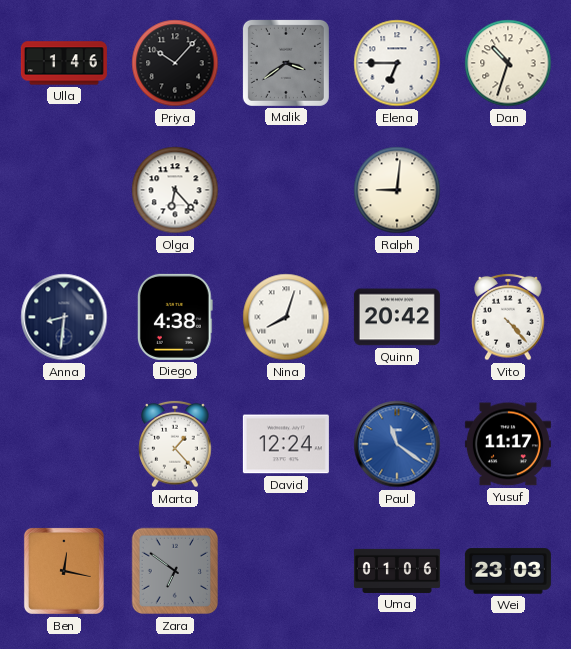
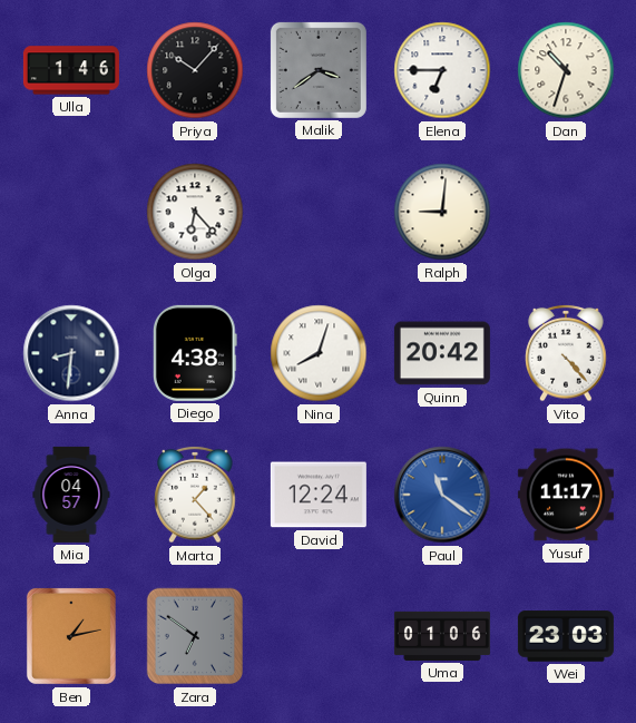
Mia: none -> 04:57 (71, 495)
Ben: 12:17 -> 1:13 (71, 636)
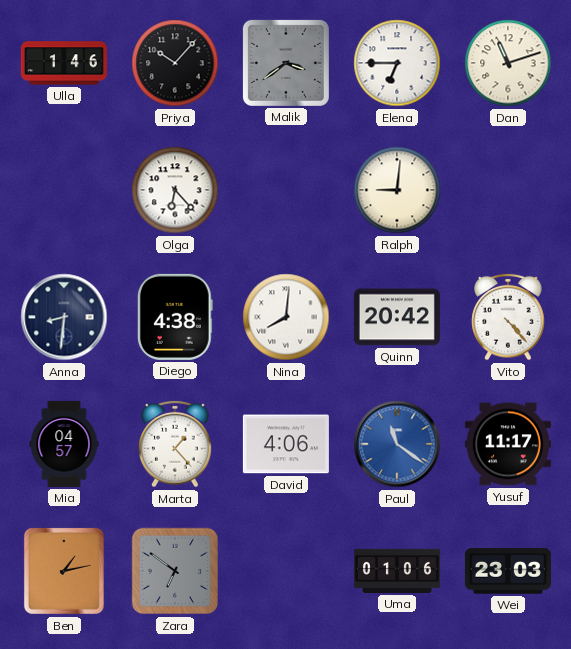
Dan: 10:33 -> 11:12 (508, 63)
Nina: 8:03 -> 8:01 (286, 317)
David: 12:24 -> 4:06 (286, 444)
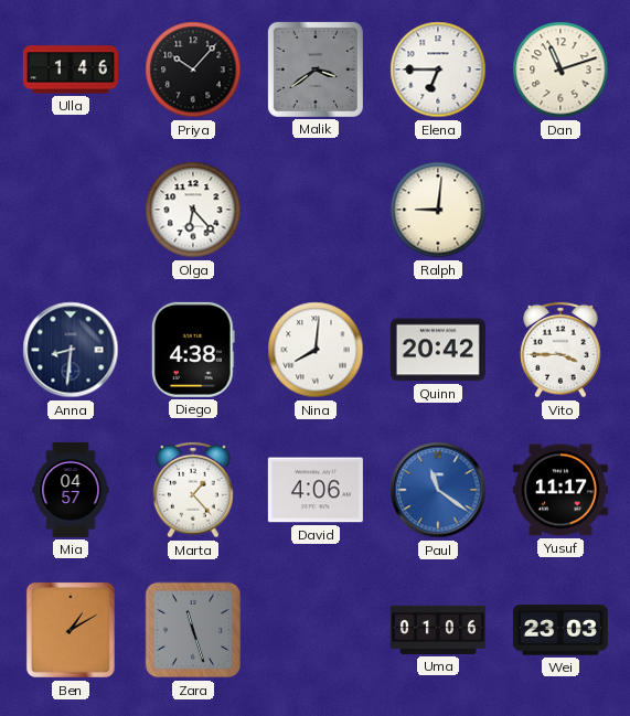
Vito: 4:23 -> 3:45 (560, 350)
Ben: 1:13 -> 1:10 (71, 630)
Zara: 6:51 -> 11:27 (193, 630)
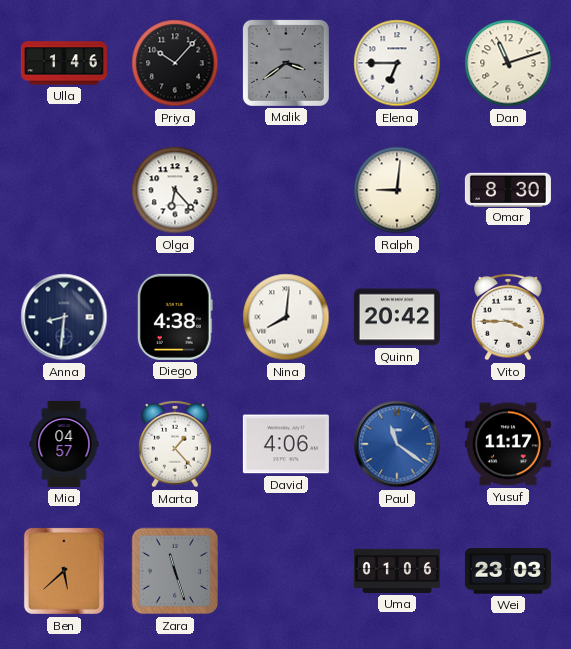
Omar: none -> 8:30 (508, 189)
Ben: 1:10 -> 5:38 (64, 571)
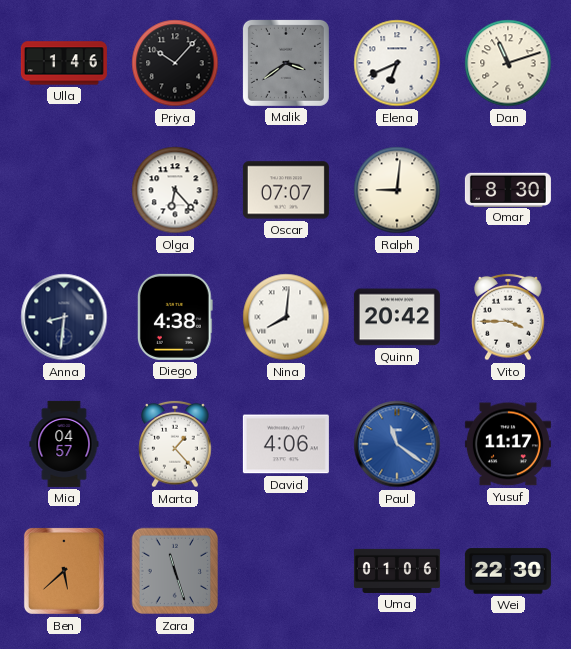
Elena: 6:45 -> 6:41 (397, 63)
Oscar: none -> 07:07 (286, 190)
Wei: 23:03 -> 22:30 (508, 571)
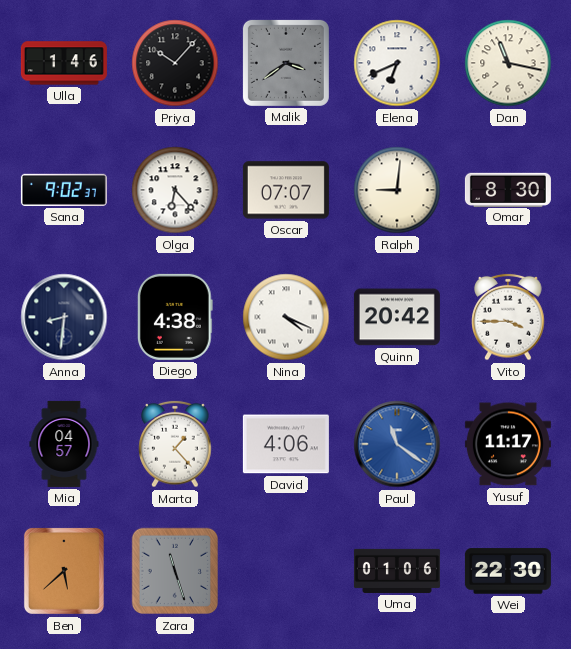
Dan: 11:12 -> 11:17 (508, 63)
Sana: none -> 9:02 (64, 190)
Nina: 8:01 -> 4:19 (286, 317)
